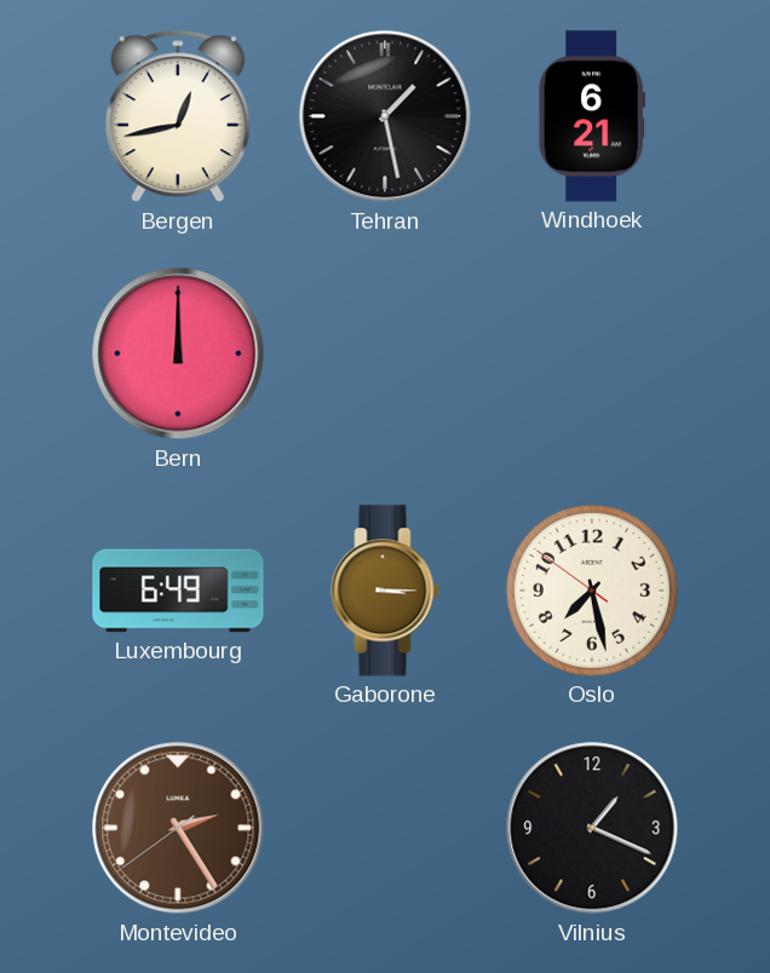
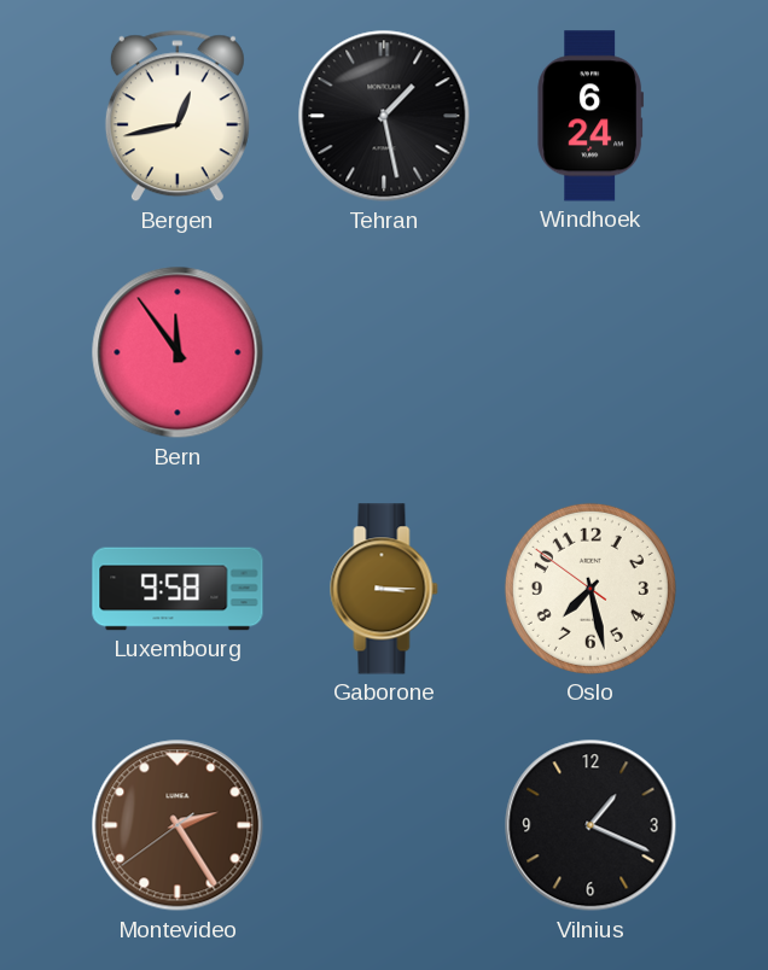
Windhoek: 6:21 -> 6:24 (590, 116)
Bern: 12:00 -> 11:54 (178, 352)
Luxembourg: 6:49 -> 9:58 (178, 589)
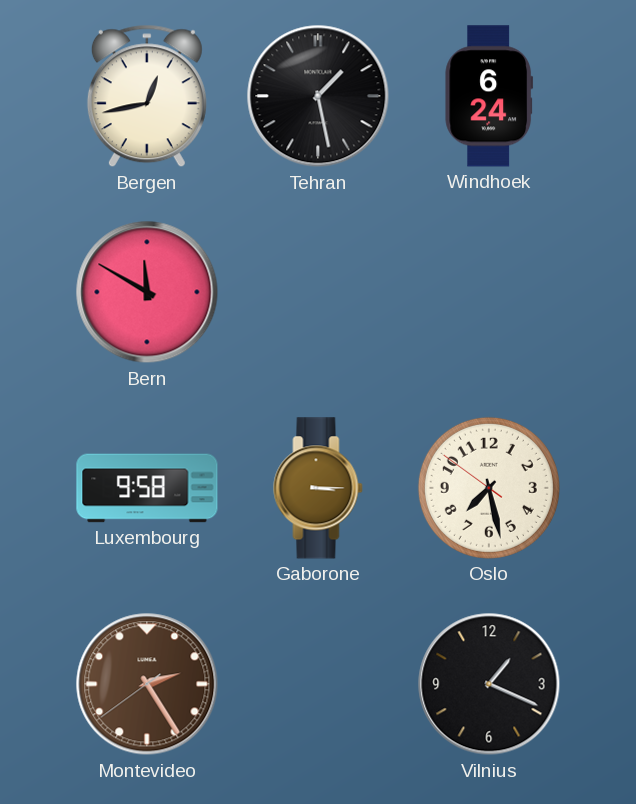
Bern: 11:54 -> 11:50 (147, 292)
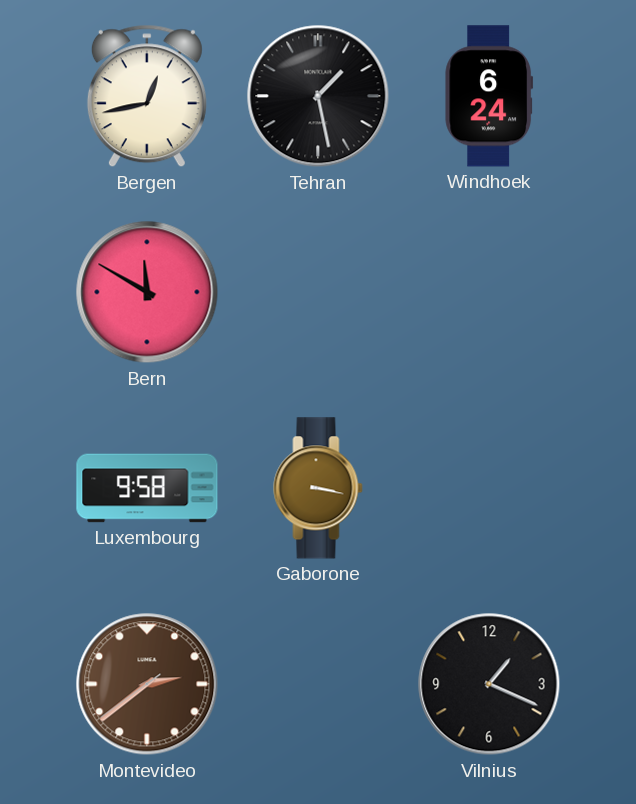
Gaborone: 3:15 -> 3:17 (318, 488)
Oslo: 7:27 -> none (489, 488)
Montevideo: 2:24 -> 2:38 (147, 684)
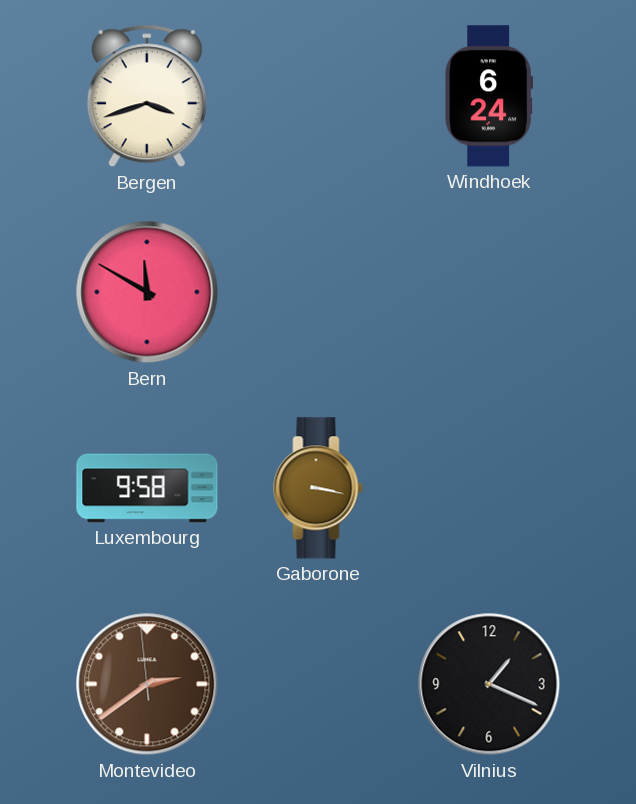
Bergen: 12:43 -> 3:42 (147, 96)
Tehran: 1:28 -> none (318, 96)
Montevideo: 2:38:39 -> 2:38:59 (147, 684)
